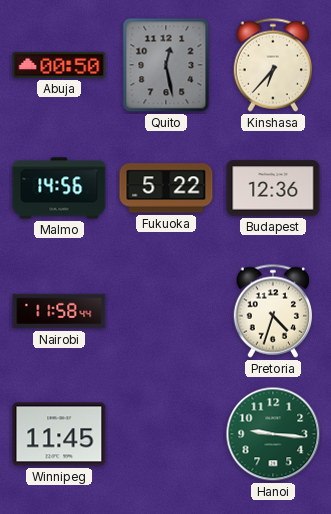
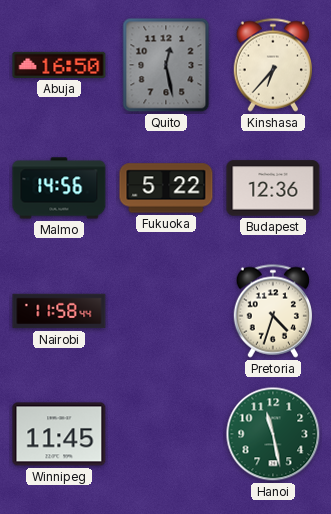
Abuja: 00:50 -> 16:50 (59, 65)
Hanoi: 9:16 -> 11:28 (273, 434)
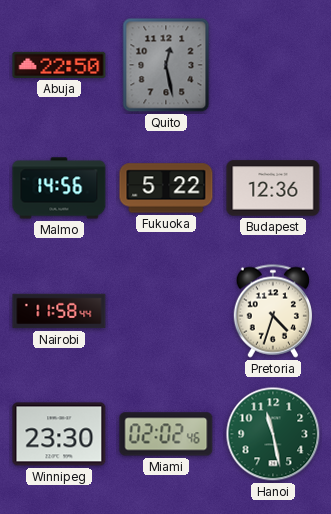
Abuja: 16:50 -> 22:50 (59, 65)
Kinshasa: 6:37 -> none (272, 65)
Winnipeg: 11:45 -> 23:30 (59, 434)
Miami: none -> 02:02 (166, 434)
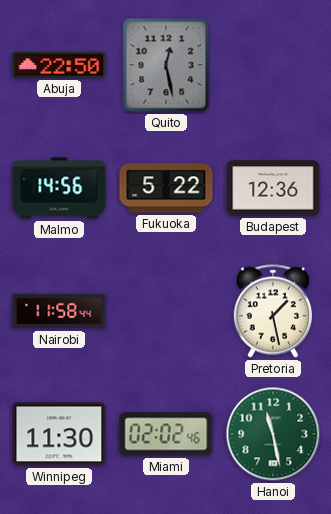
Pretoria: 4:33 -> 1:28 (272, 311)
Winnipeg: 23:30 -> 11:30 (59, 434)
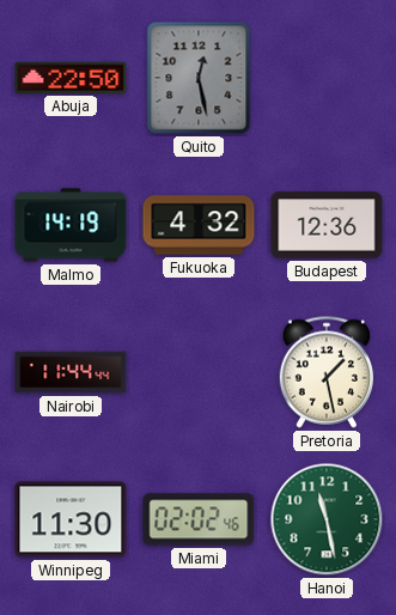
Malmo: 14:56 -> 14:19 (71, 225)
Fukuoka: 5:22 -> 4:32 (199, 225)
Nairobi: 11:58 -> 11:44 (71, 372)
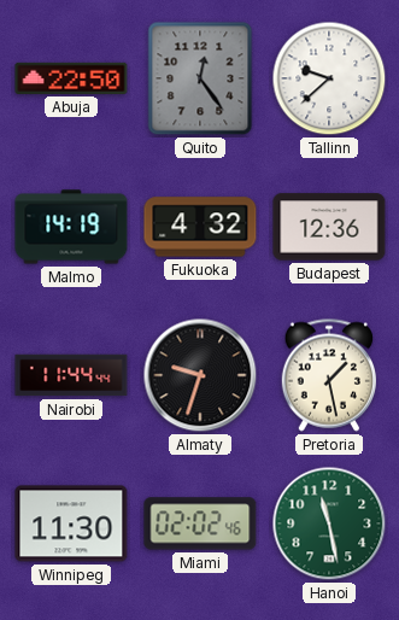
Quito: 12:28 -> 12:24 (200, 78)
Tallinn: none -> 9:38 (329, 78)
Almaty: none -> 9:33 (200, 375)
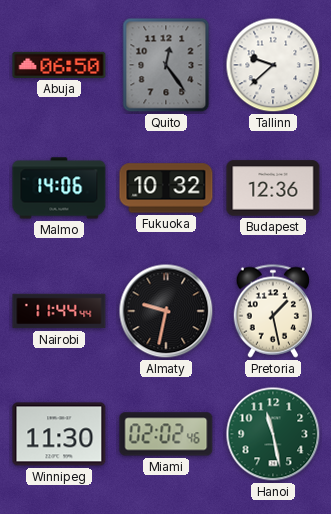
Abuja: 22:50 -> 06:50 (59, 65)
Malmo: 14:19 -> 14:06 (59, 188)
Fukuoka: 4:32 -> 10:32 (166, 188)
Almaty: 9:33 -> 9:32 (166, 311)
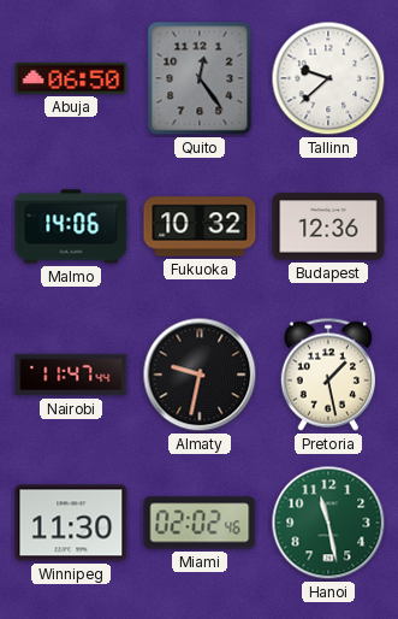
Nairobi: 11:44 -> 11:47 (71, 375)
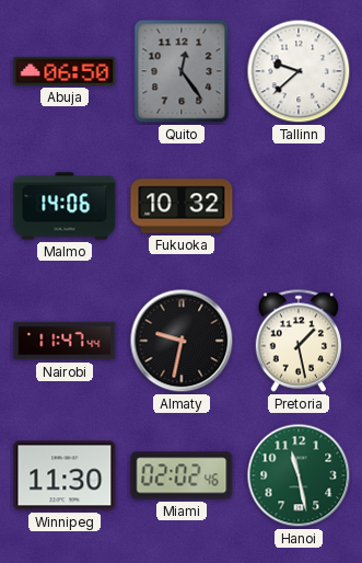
Budapest: 12:36 -> none (328, 226)
